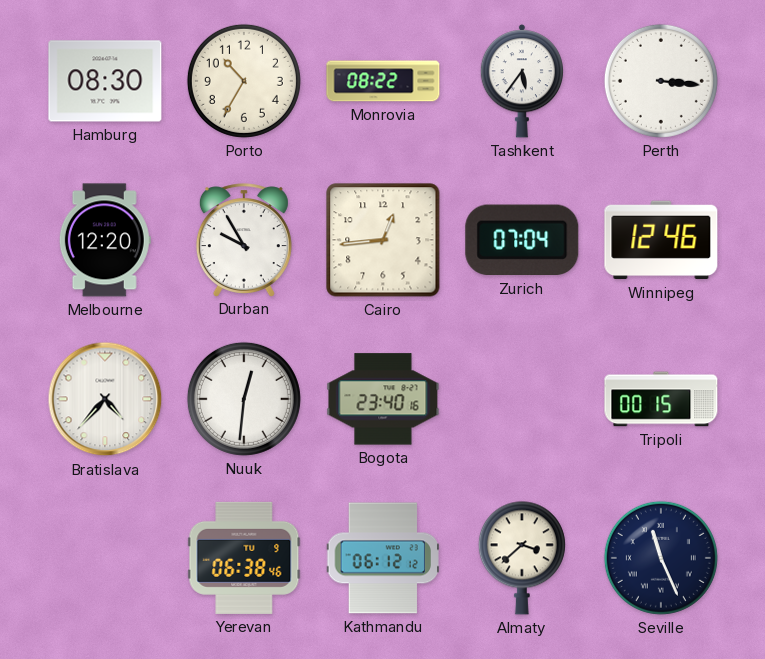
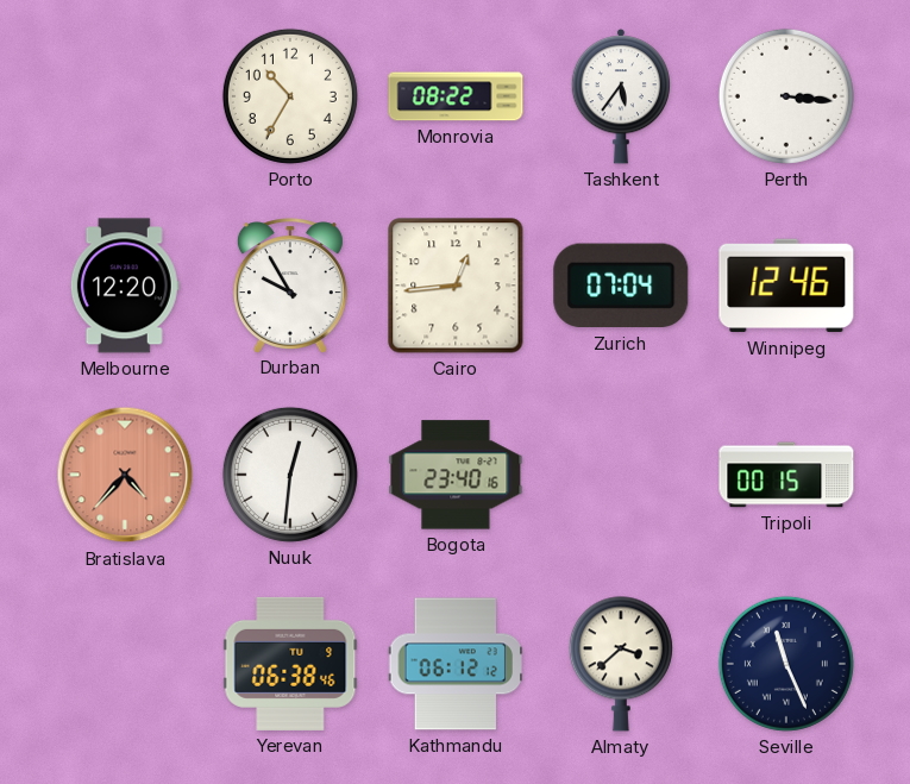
Hamburg: 08:30 -> none (105, 81)
Bratislava dial: white -> salmon (125, 475)
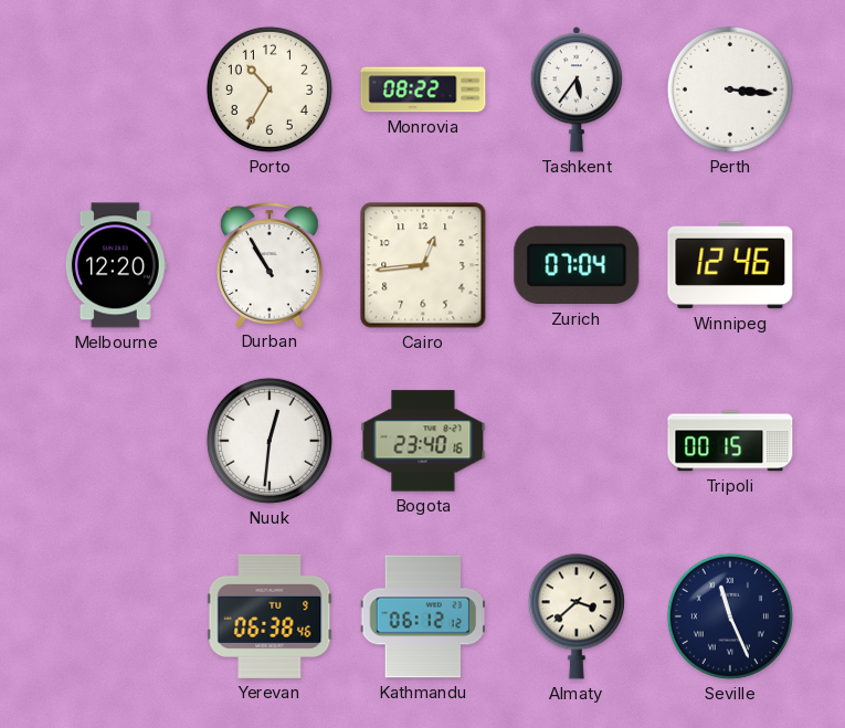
Durban: 9:55 -> 10:55 (270, 265)
Bratislava: 4:37 -> none (125, 475)
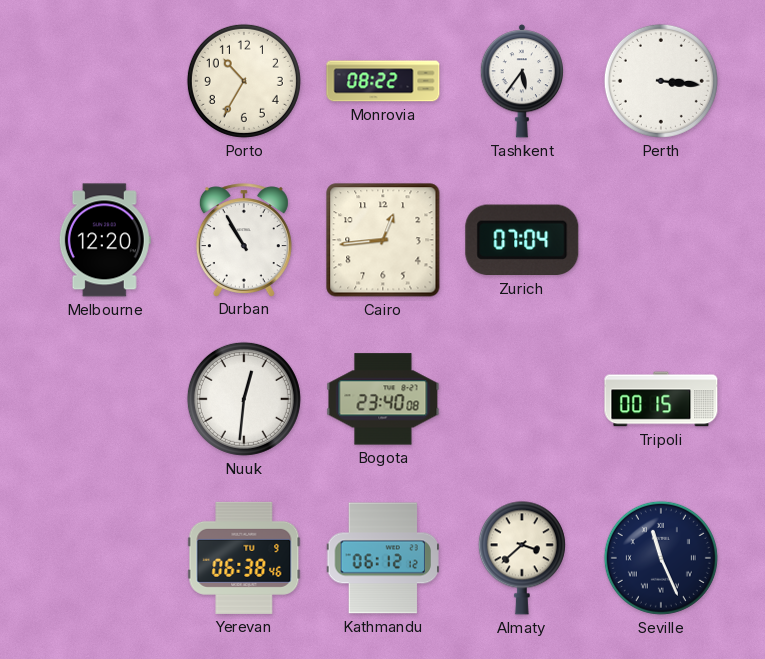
Winnipeg: 12:46 -> none (730, 265)
Bogota: 23:40:16 -> 23:40:08 (383, 399)
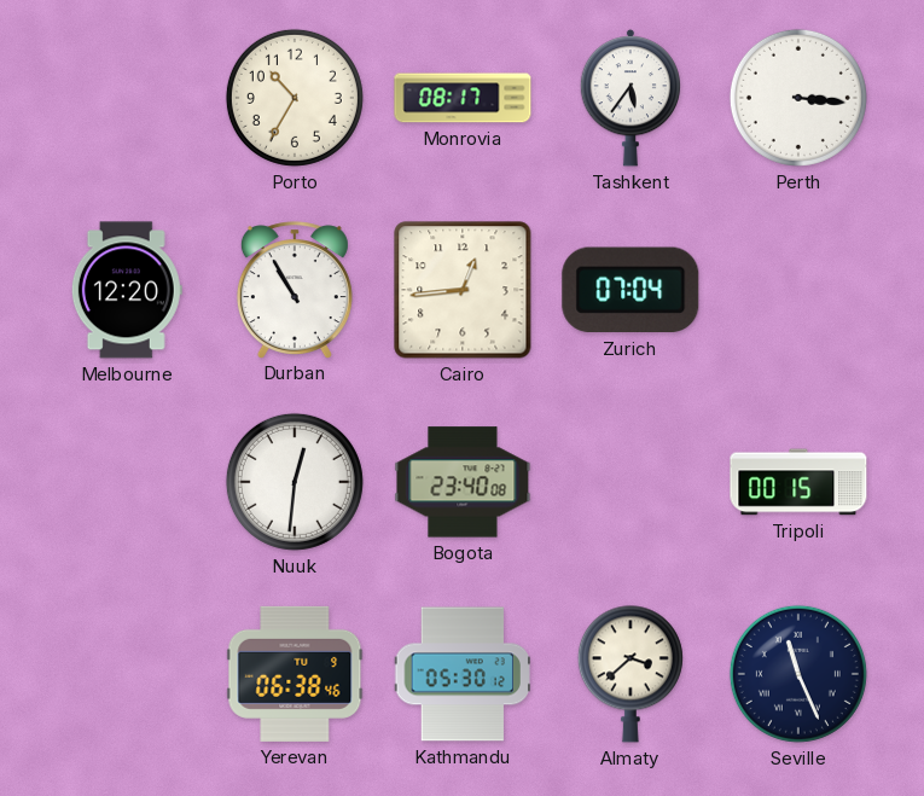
Monrovia: 08:22 -> 08:17 (463, 98)
Kathmandu: 06:12 -> 05:30 (461, 674)
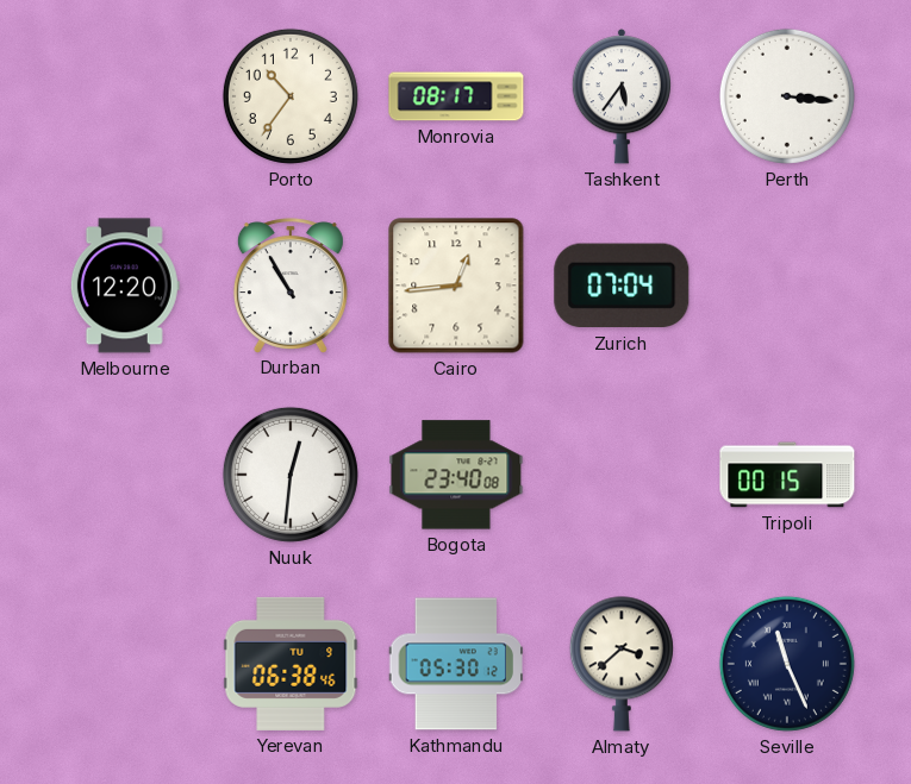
Porto: 10:35 -> 10:36 (291, 96)
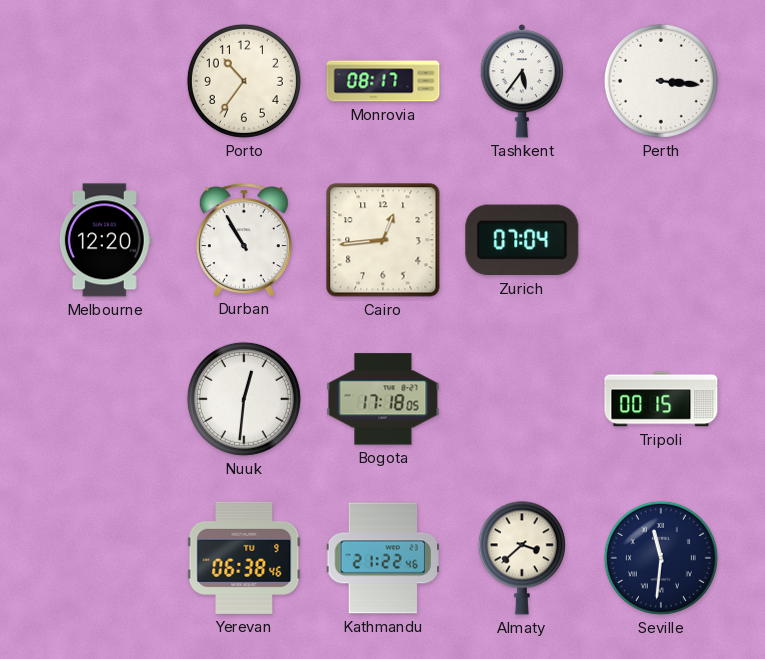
Bogota: 23:40 -> 17:18 (383, 399)
Kathmandu: 05:30 -> 21:22 (382, 558)
Seville: 11:26 -> 11:31 (661, 558)
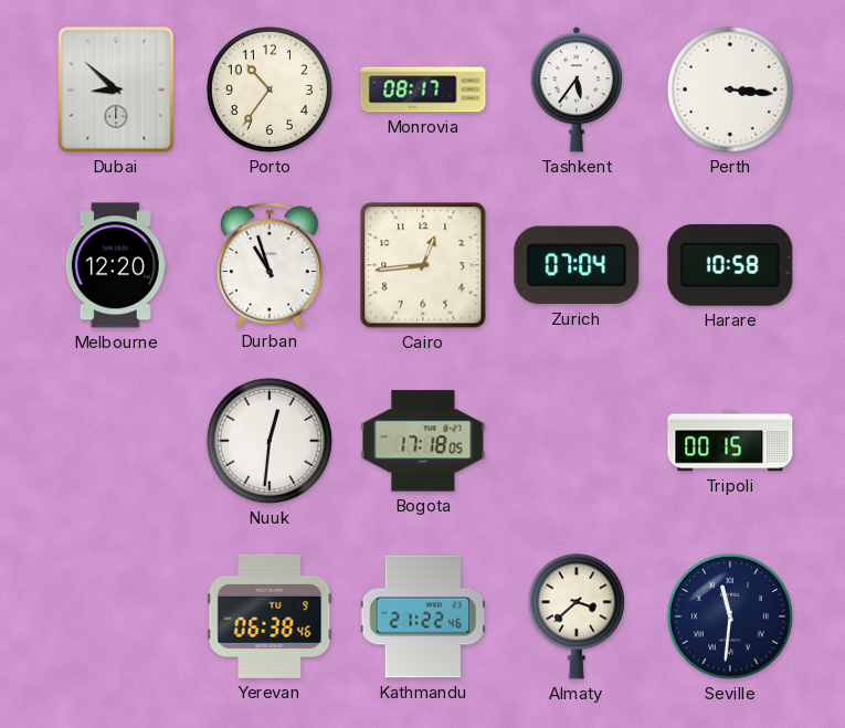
Dubai: none -> 8:52 (116, 89)
Durban: 10:55 -> 10:57 (270, 265)
Harare: none -> 10:58 (730, 265)
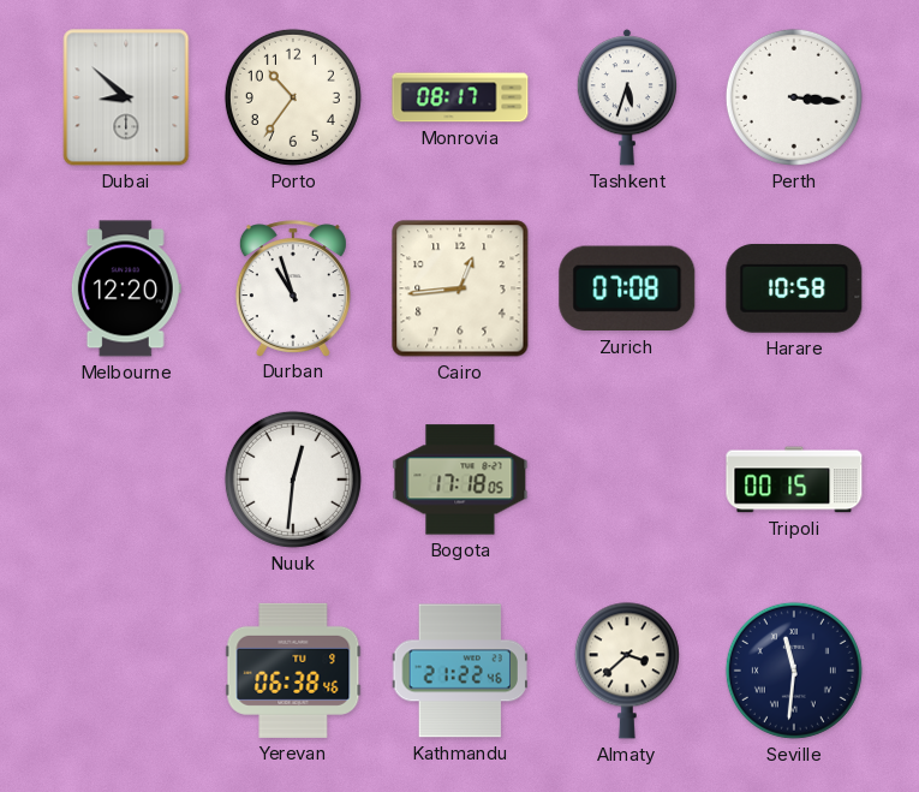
Tashkent: 5:36 -> 5:33 (626, 97)
Zurich: 07:04 -> 07:08 (627, 288)
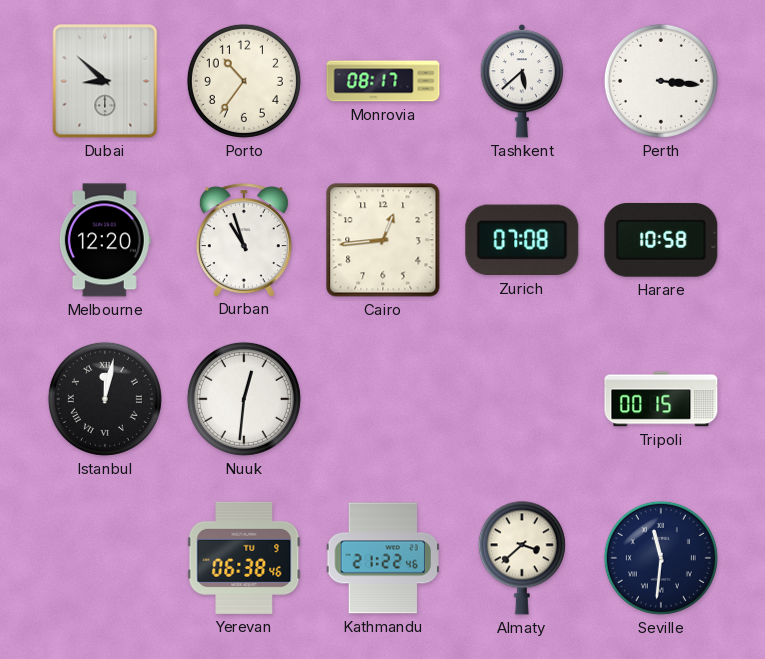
Tashkent: 5:33 -> 5:38 (521, 81)
Istanbul: none -> 12:02 (105, 399)
Bogota: 17:18 -> none (460, 480)
